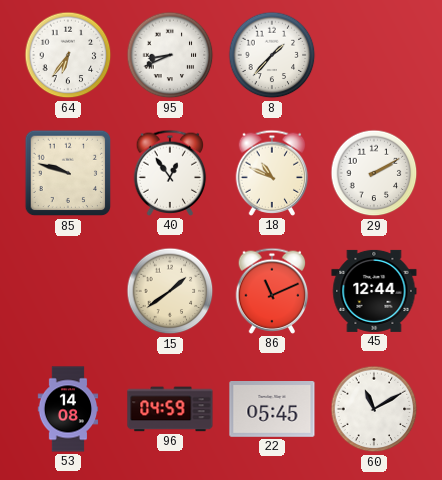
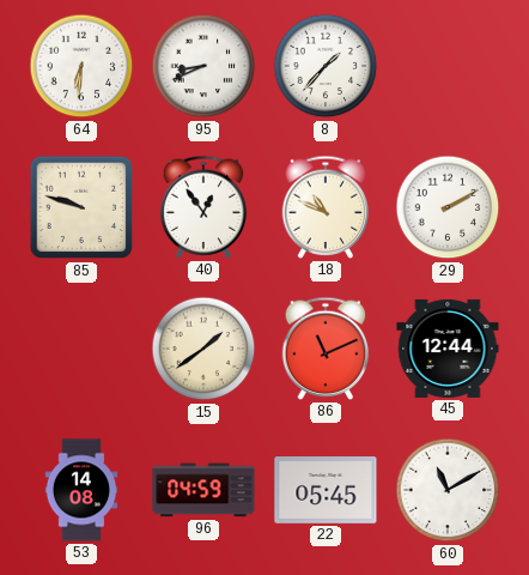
64: 6:36 -> 6:31 (81, 66)
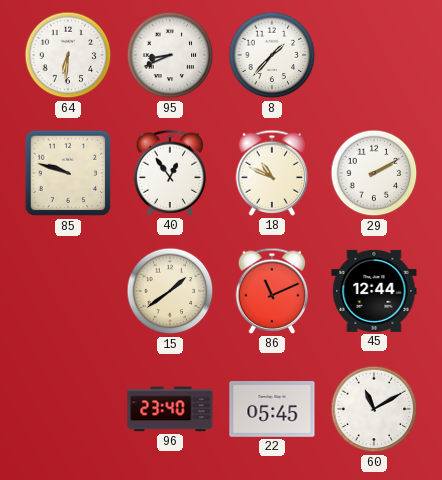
53: 14:08 -> none (81, 490)
96: 04:59 -> 23:40 (170, 409)
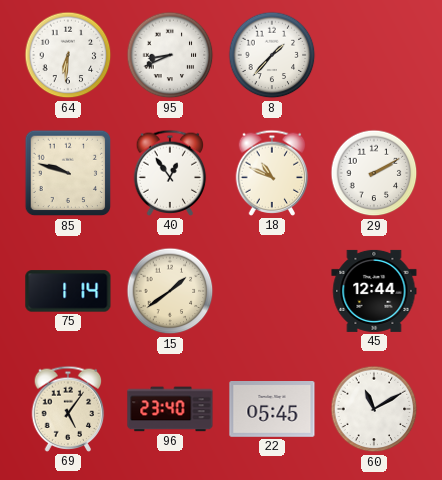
75: none -> 1:14 (68, 291)
86: 11:11 -> none (272, 291)
69: none -> 5:06 (68, 409)
